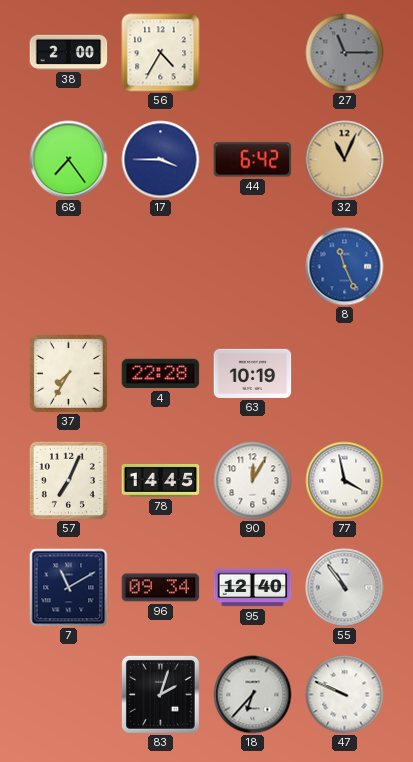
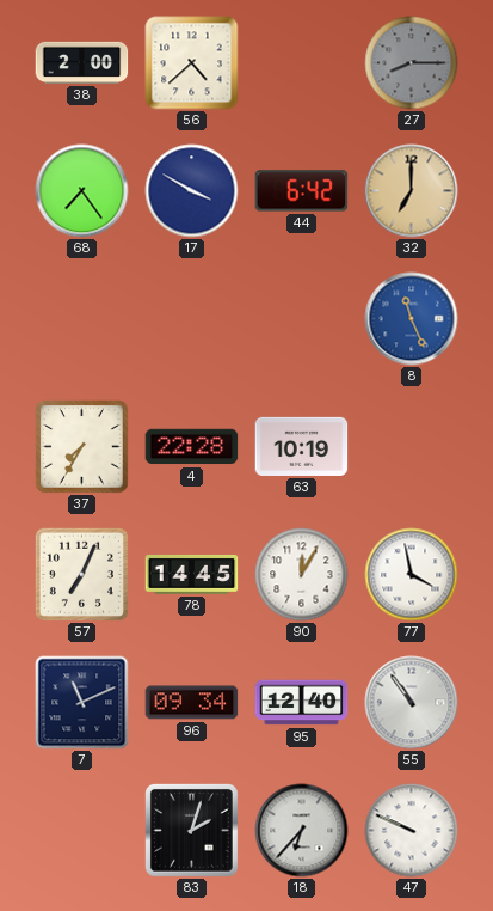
56: 4:35 -> 4:38 (192, 63)
27: 11:15 -> 8:15 (412, 63)
17: 3:45 -> 3:50 (192, 191)
32: 11:04 -> 7:00 (412, 191)
7: 11:10 -> 11:11 (82, 703)
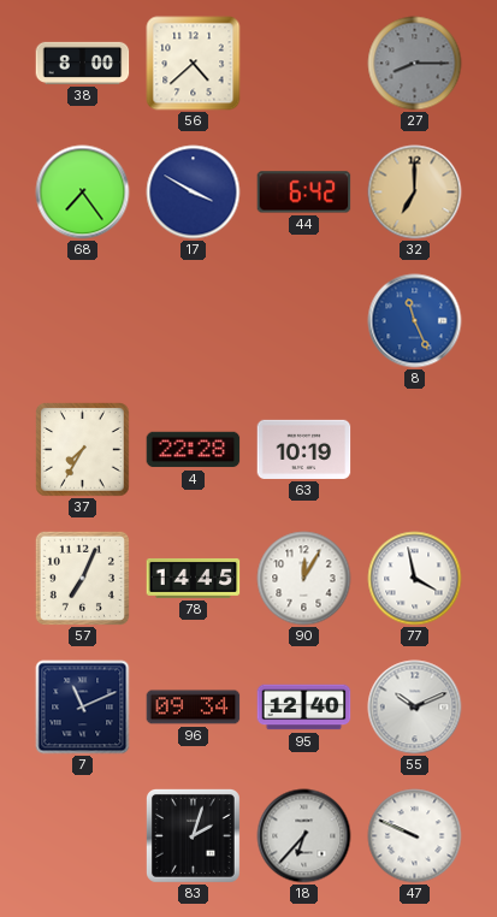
38: 2:00 -> 8:00 (83, 63)
55: 10:54 -> 10:11 (415, 708)
